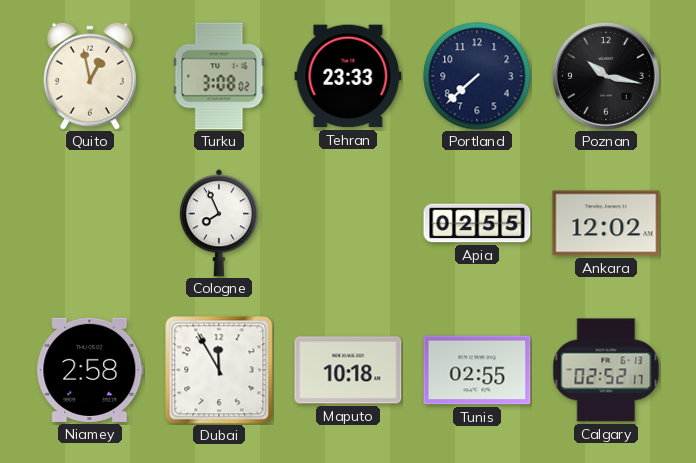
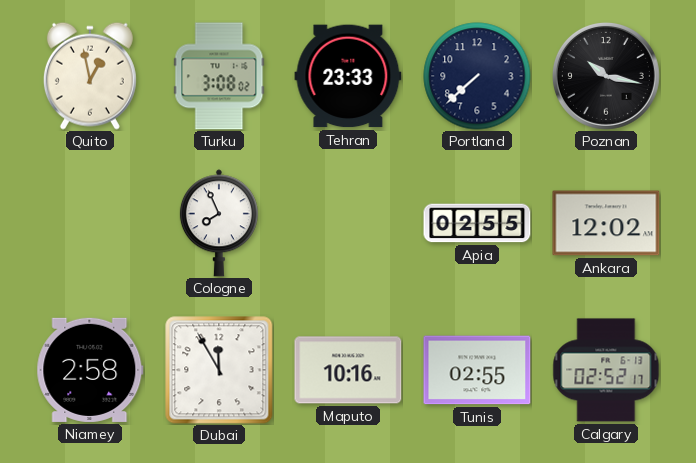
Maputo: 10:18 -> 10:16 (348, 370)
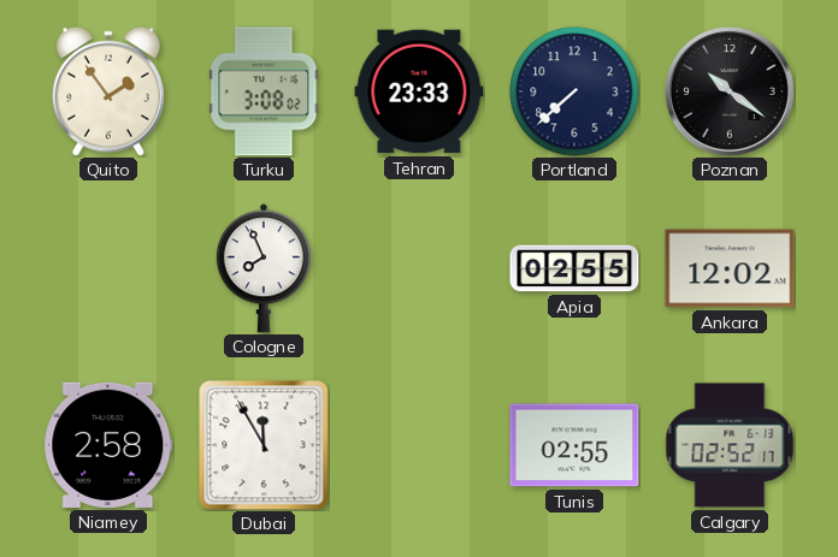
Quito: 12:58 -> 1:54 (108, 91)
Poznan: 10:17 -> 10:21 (730, 91)
Maputo: 10:16 -> none (348, 370)
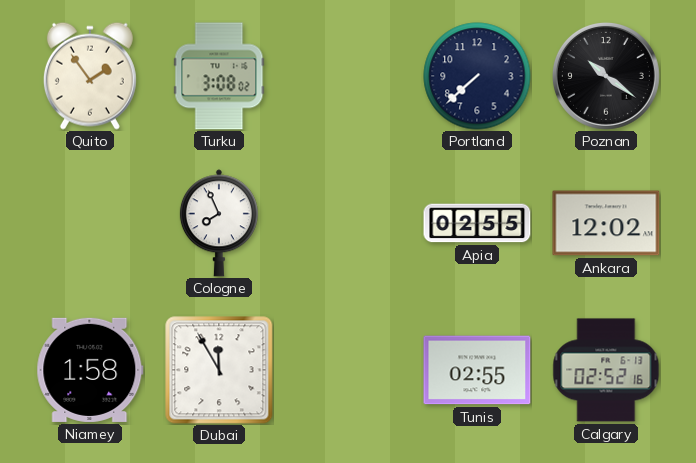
Tehran: 23:33 -> none (419, 91)
Niamey: 2:58 -> 1:58 (90, 370)
Calgary: 02:52:17 -> 02:52:16 (606, 370)
